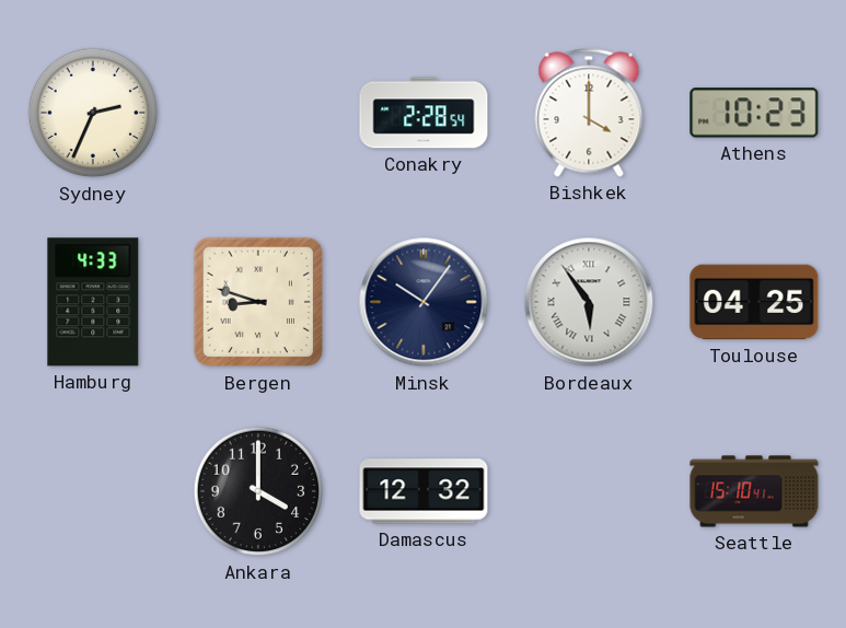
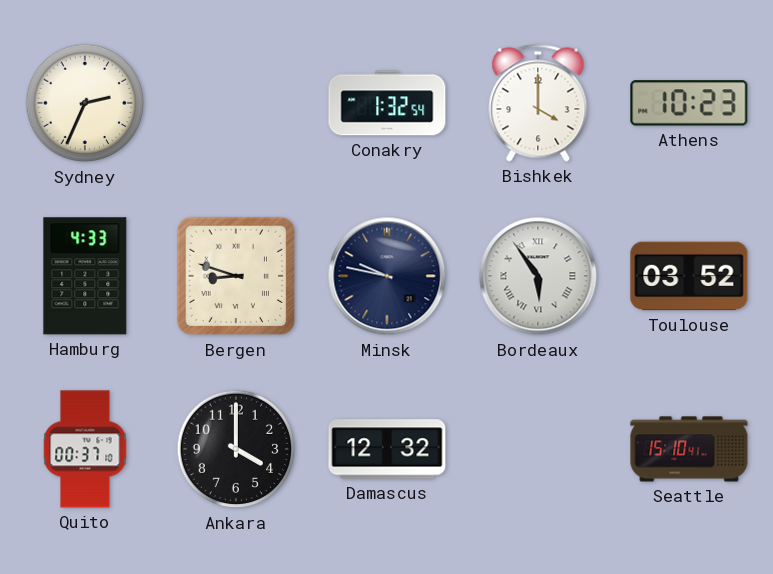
Conakry: 2:28 -> 1:32 (387, 103)
Minsk: 10:06 -> 9:47 (387, 276)
Toulouse: 04:25 -> 03:52 (689, 276)
Quito: none -> 00:37 (85, 449)
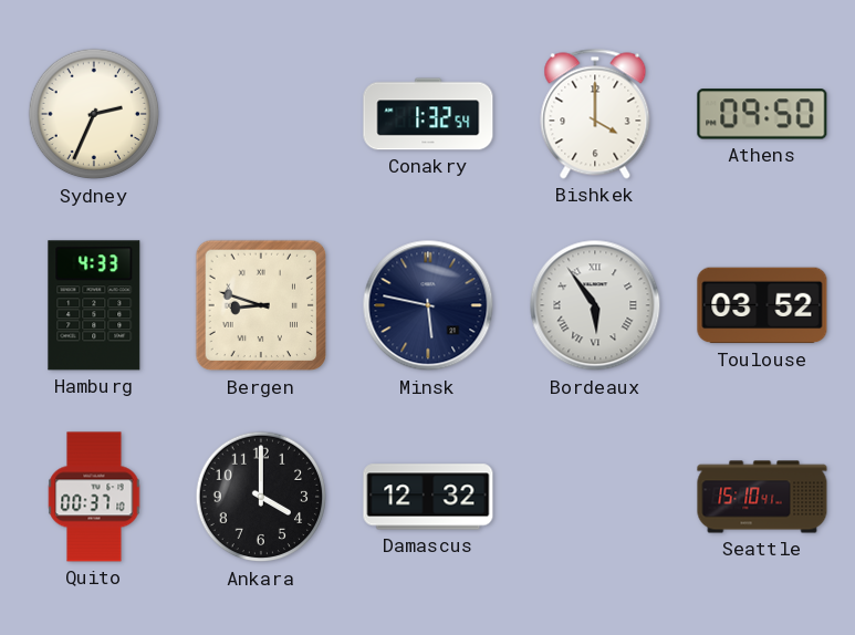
Athens: 10:23 -> 09:50 (762, 114)
Minsk: 9:47 -> 5:47 (428, 305)
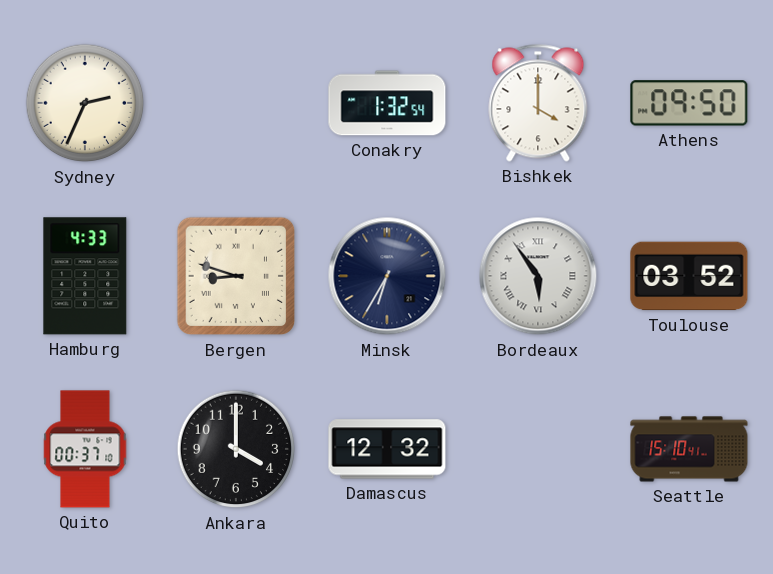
Minsk: 5:47 -> 6:35 (387, 276)
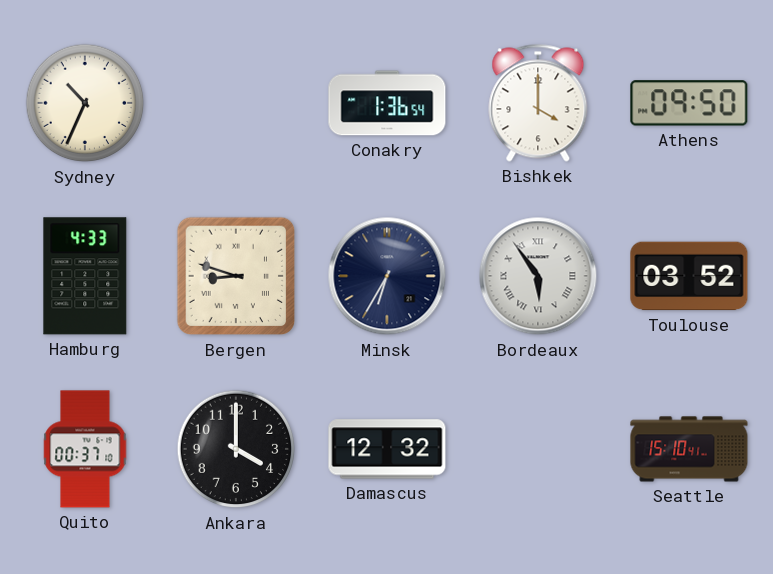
Sydney: 2:34 -> 10:34 (85, 103)
Conakry: 1:32 -> 1:36 (387, 103)
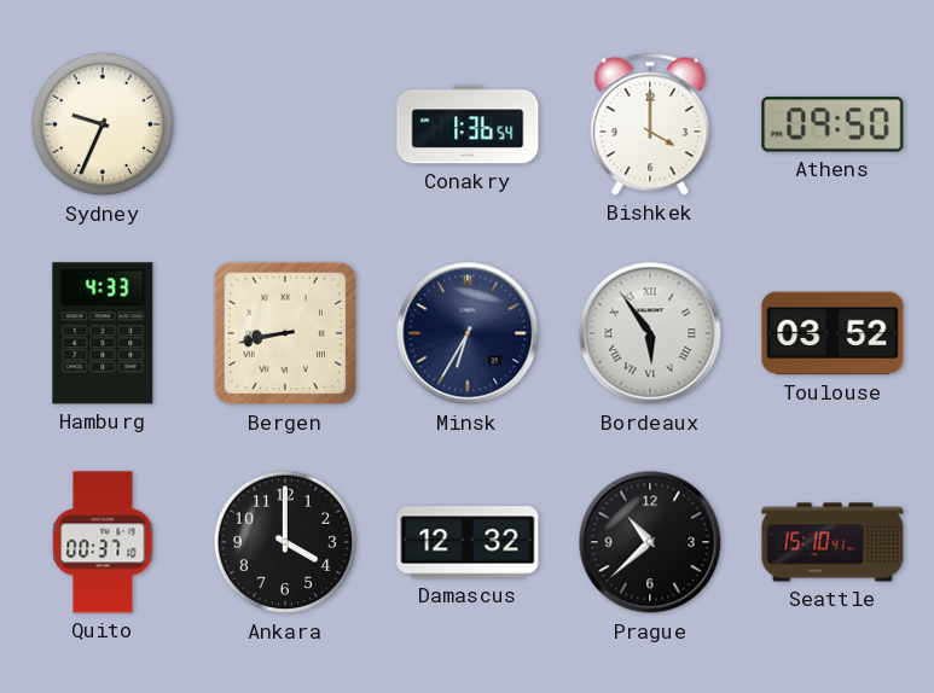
Sydney: 10:34 -> 9:34 (103, 124)
Bergen: 8:48 -> 8:43 (285, 333)
Prague: none -> 10:38 (650, 542)
